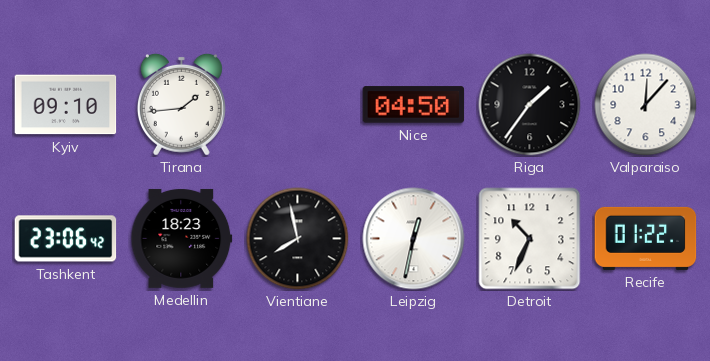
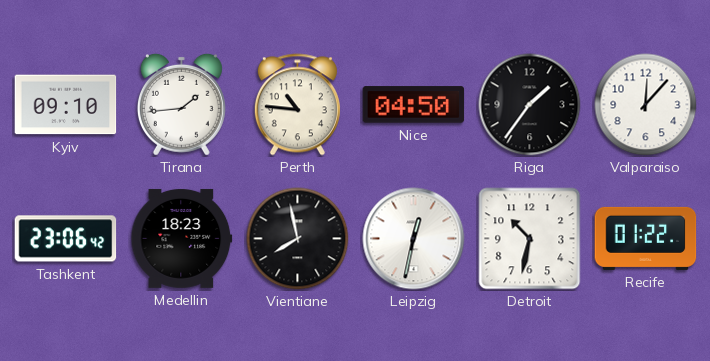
Perth: none -> 10:46 (297, 105)
Detroit: 10:34 -> 10:32 (530, 239)
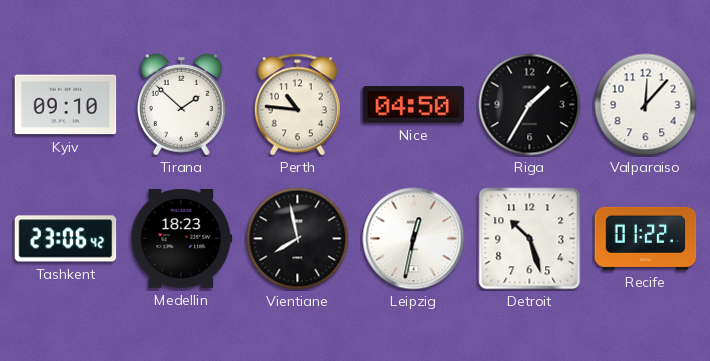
Tirana: 1:44 -> 1:52 (181, 104)
Riga: 1:36 -> 1:35 (530, 105)
Detroit: 10:32 -> 10:27 (530, 239)
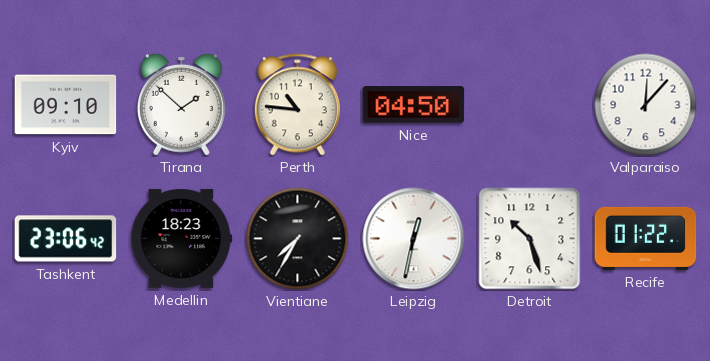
Riga: 1:35 -> none (530, 105)
Vientiane: 7:58 -> 7:35 (298, 239)
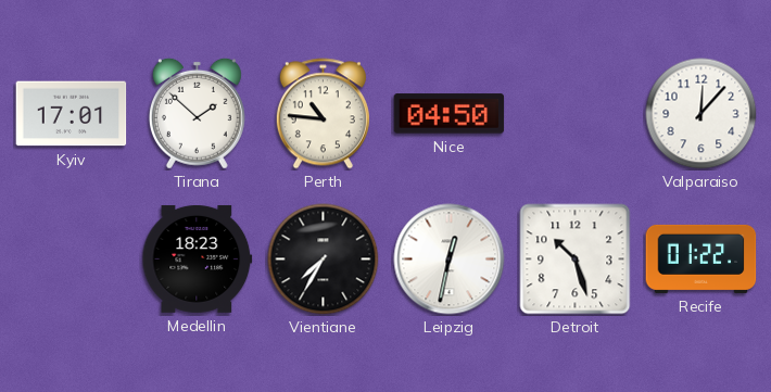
Kyiv: 09:10 -> 17:01 (72, 114)
Tashkent: 23:06 -> none (66, 239)
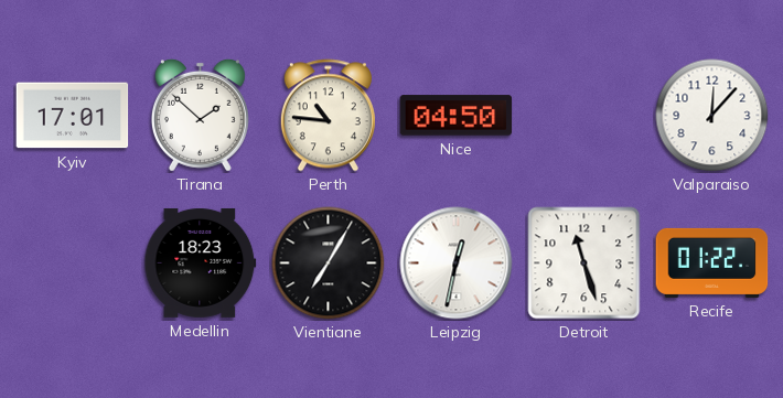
Vientiane: 7:35 -> 7:05 (329, 263)
Detroit: 10:27 -> 11:27 (584, 263)
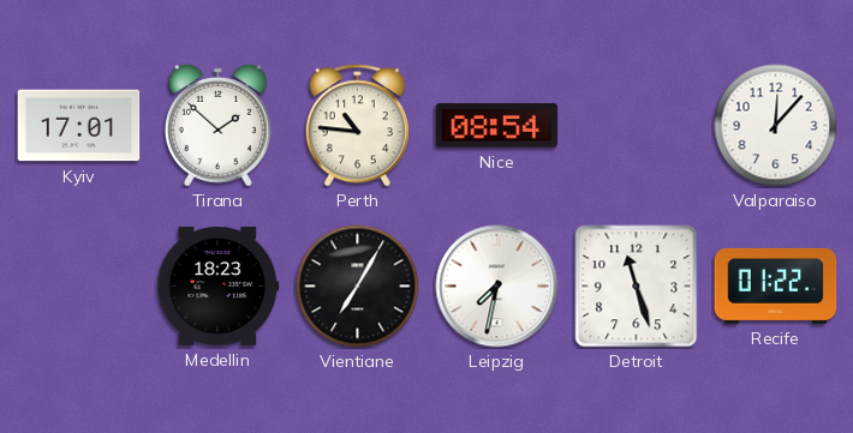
Nice: 04:50 -> 08:54 (497, 126)
Leipzig: 12:32 -> 7:32 (497, 287)
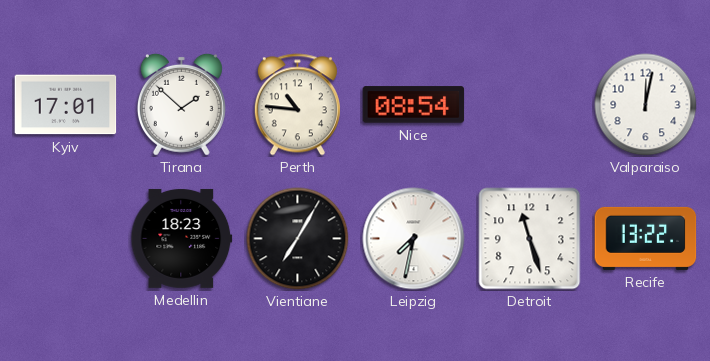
Valparaiso: 12:07 -> 12:02 (646, 105)
Recife: 01:22 -> 13:22 (646, 238)
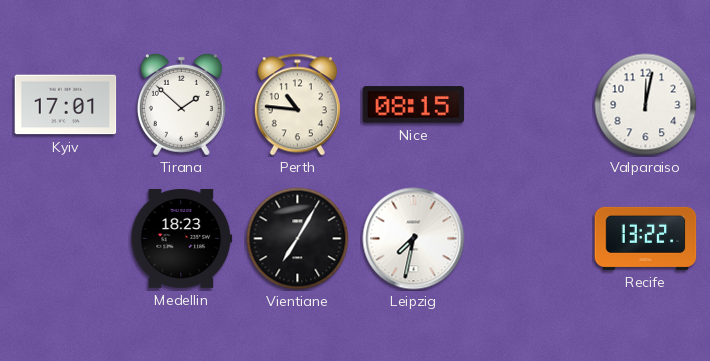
Nice: 08:54 -> 08:15 (414, 105)
Detroit: 11:27 -> none (530, 239)
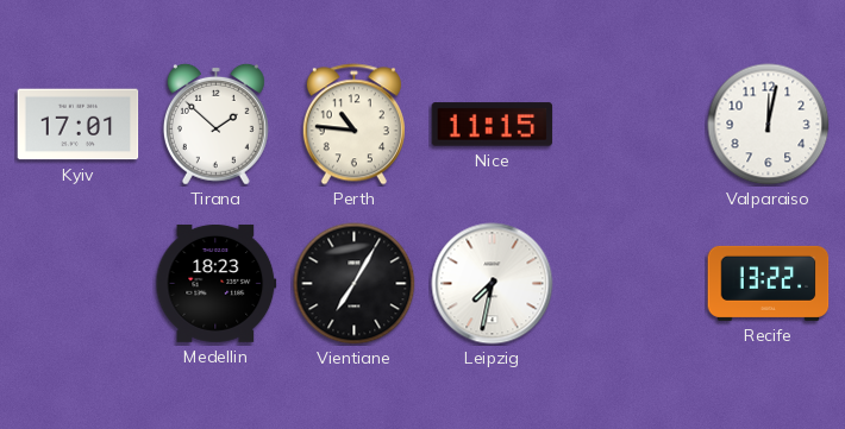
Nice: 08:15 -> 11:15 (493, 125)
